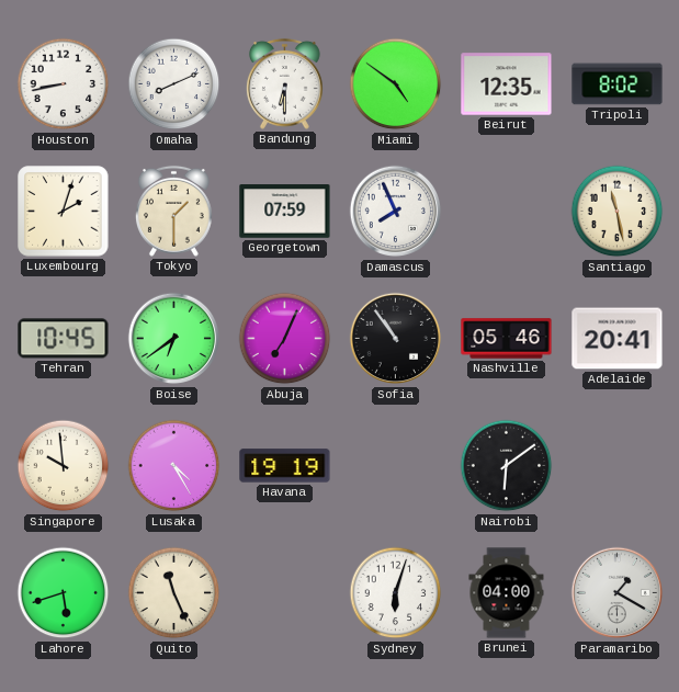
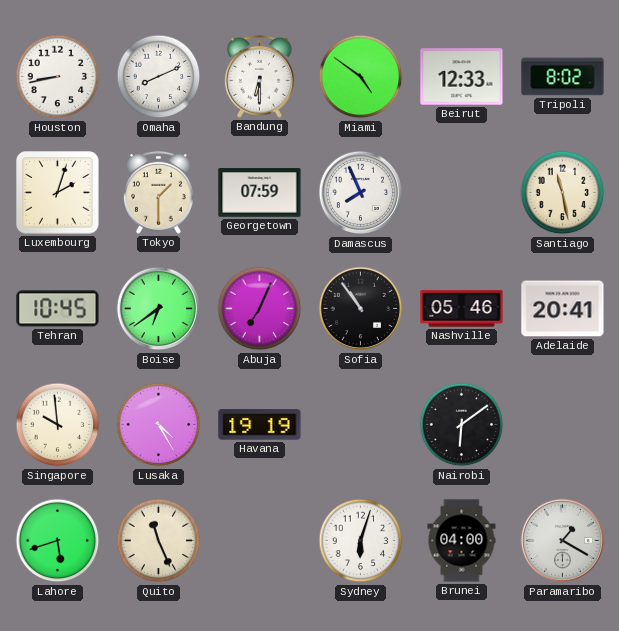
Beirut: 12:35 -> 12:33 (462, 77)
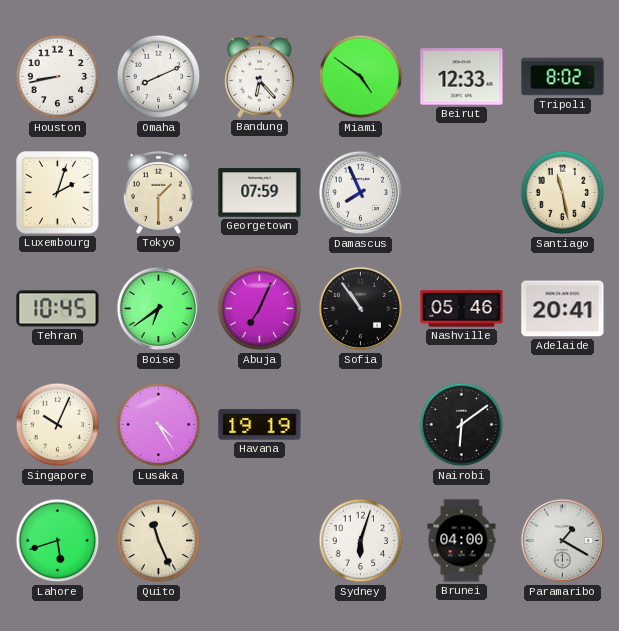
Bandung: 6:30 -> 6:23 (259, 76)
Singapore: 9:59 -> 10:04 (58, 425)
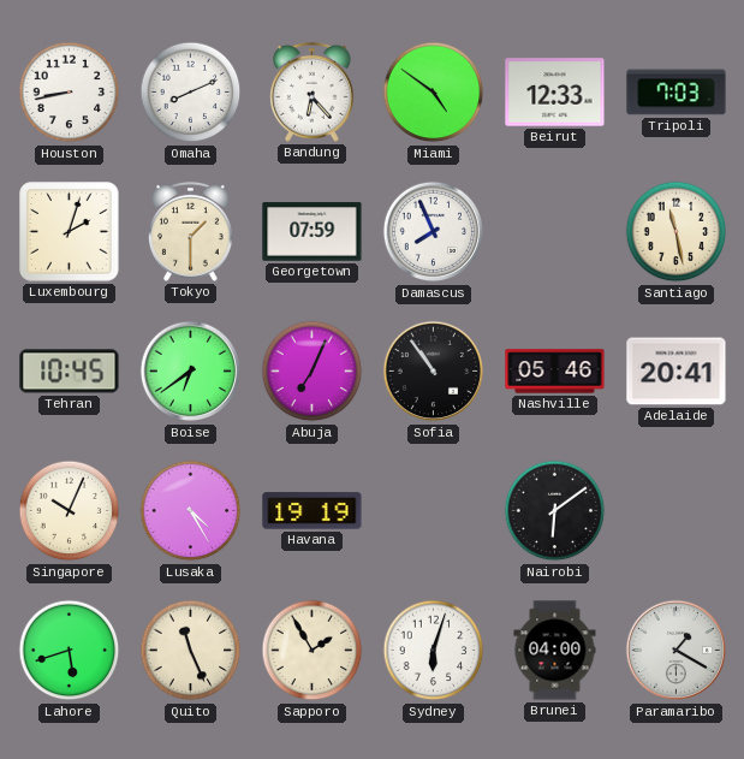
Tripoli: 8:02 -> 7:03 (677, 93)
Sapporo: none -> 1:55 (313, 651)
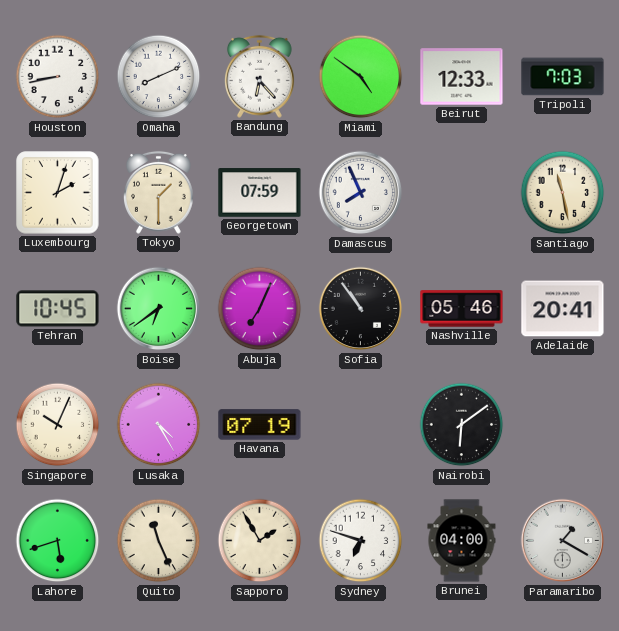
Havana: 19:19 -> 07:19 (260, 425)
Sydney: 6:03 -> 6:48 (361, 541)
